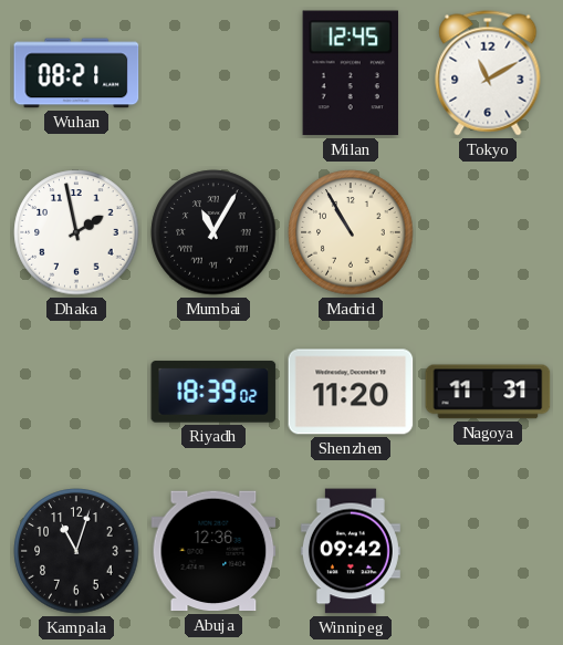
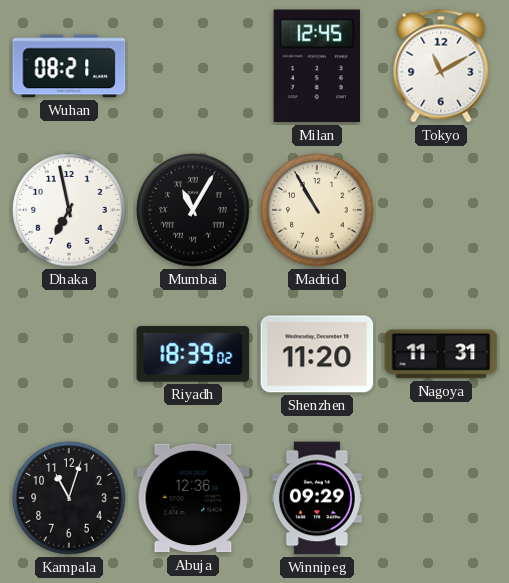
Dhaka: 1:58 -> 6:58 (69, 210)
Winnipeg: 09:42 -> 09:29 (317, 498)
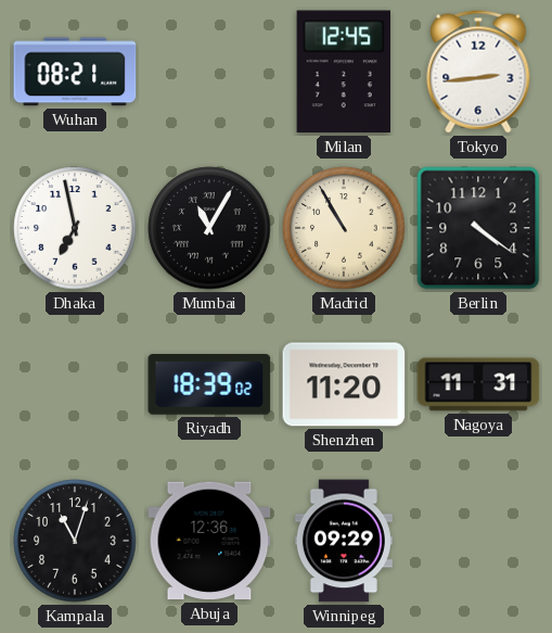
Tokyo: 11:10 -> 2:44 (478, 72)
Berlin: none -> 4:21 (478, 228)
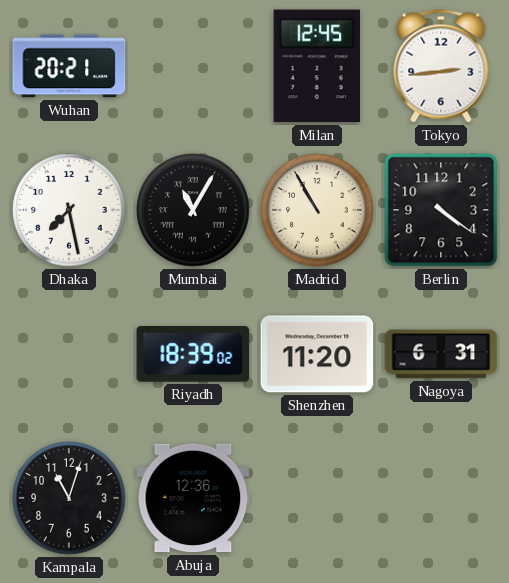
Wuhan: 08:21 -> 20:21 (69, 66)
Dhaka: 6:58 -> 7:28 (69, 210)
Nagoya: 11:31 -> 6:31 (441, 354)
Winnipeg: 09:29 -> none (344, 541)
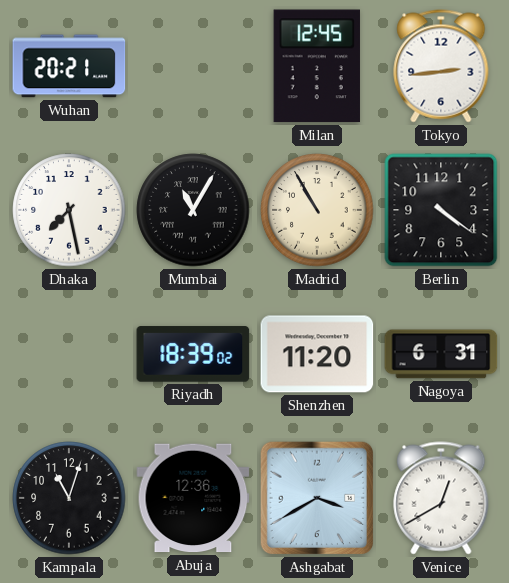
Ashgabat: none -> 3:40 (317, 498)
Venice: none -> 12:40 (441, 498)
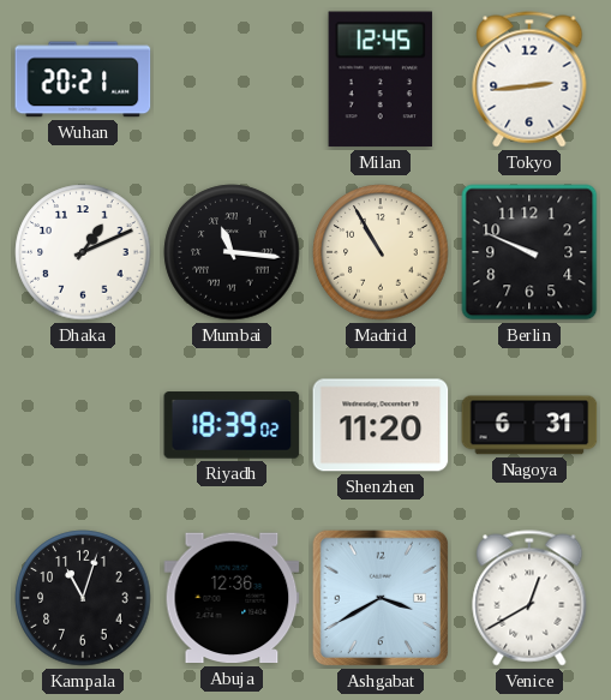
Dhaka: 7:28 -> 1:11 (83, 252)
Mumbai: 11:05 -> 11:16 (232, 252)
Berlin: 4:21 -> 9:49 (529, 252)
